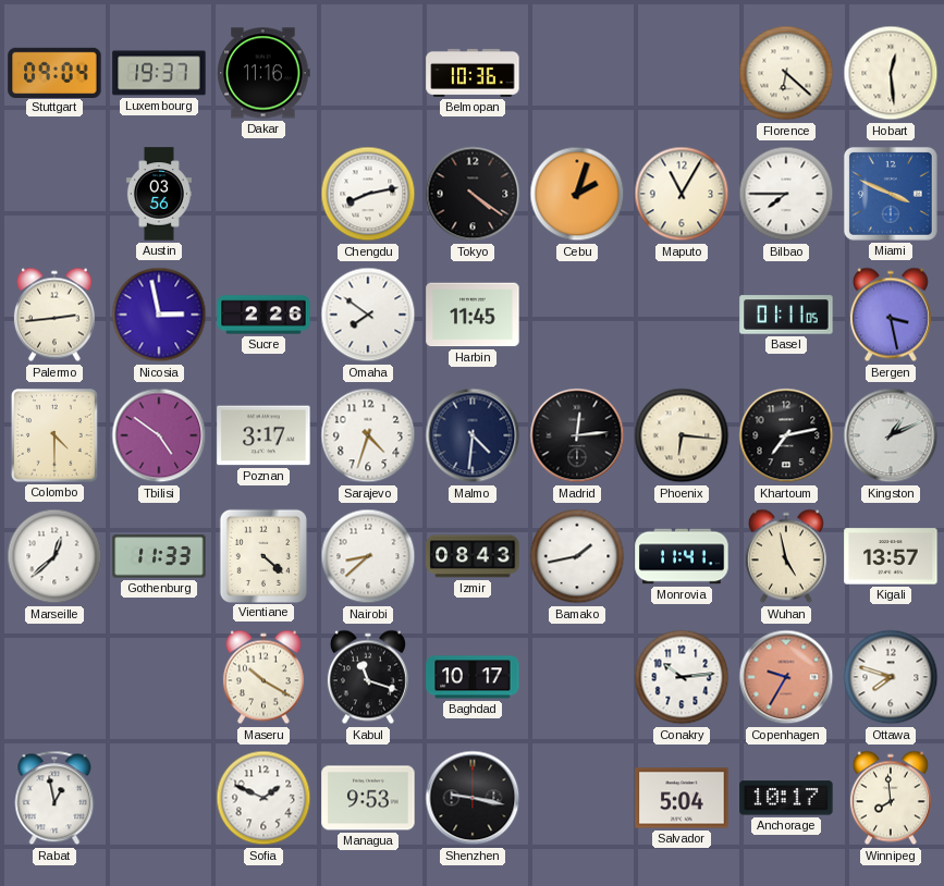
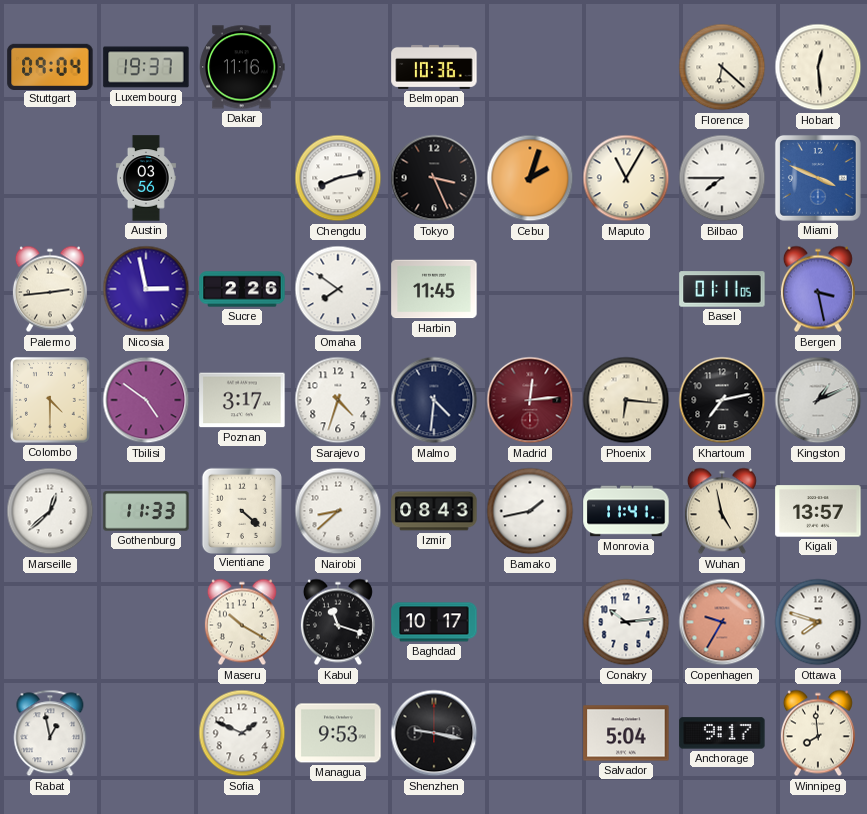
Tokyo: 4:21 -> 3:26 (434, 178)
Madrid dial: black -> burgundy (530, 400)
Anchorage: 10:17 -> 9:17 (722, 733)
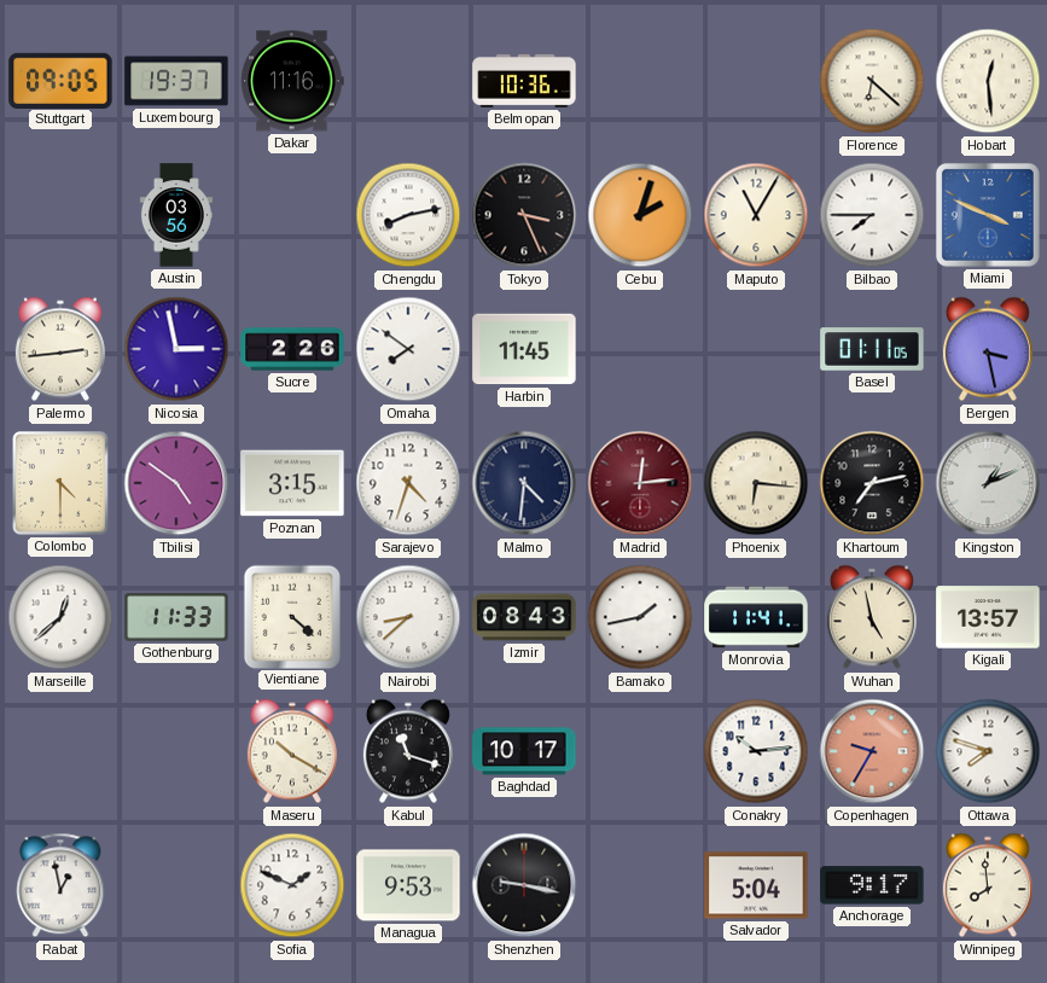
Stuttgart: 09:04 -> 09:05 (60, 80)
Poznan: 3:17 -> 3:15 (292, 483)
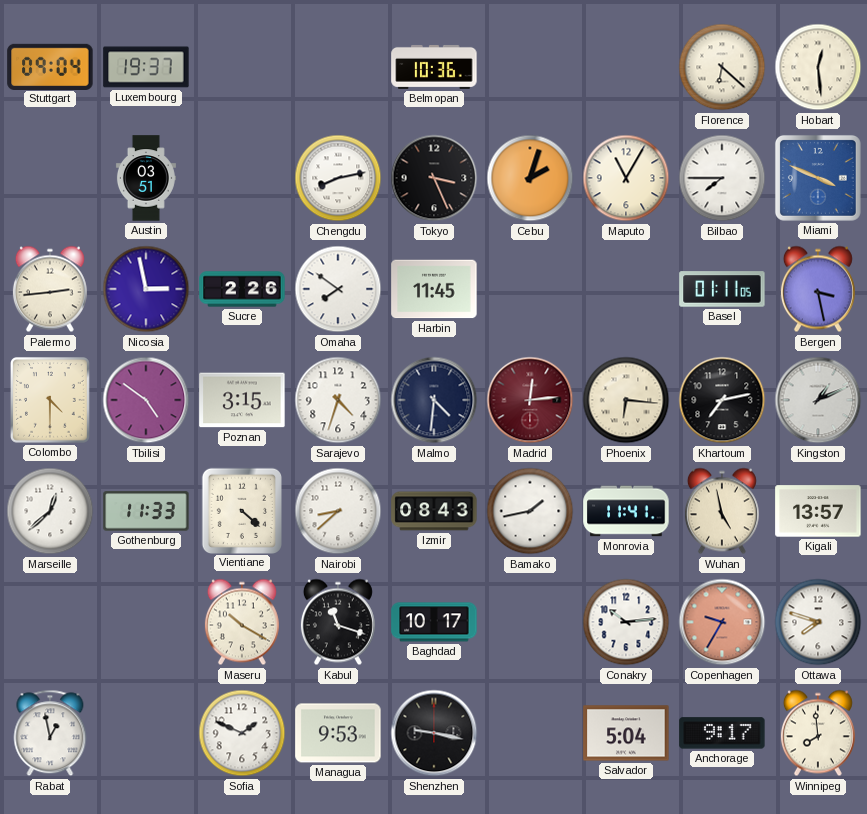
Stuttgart: 09:05 -> 09:04 (50, 66)
Dakar: 11:16 -> none (292, 81)
Austin: 03:56 -> 03:51 (146, 178)
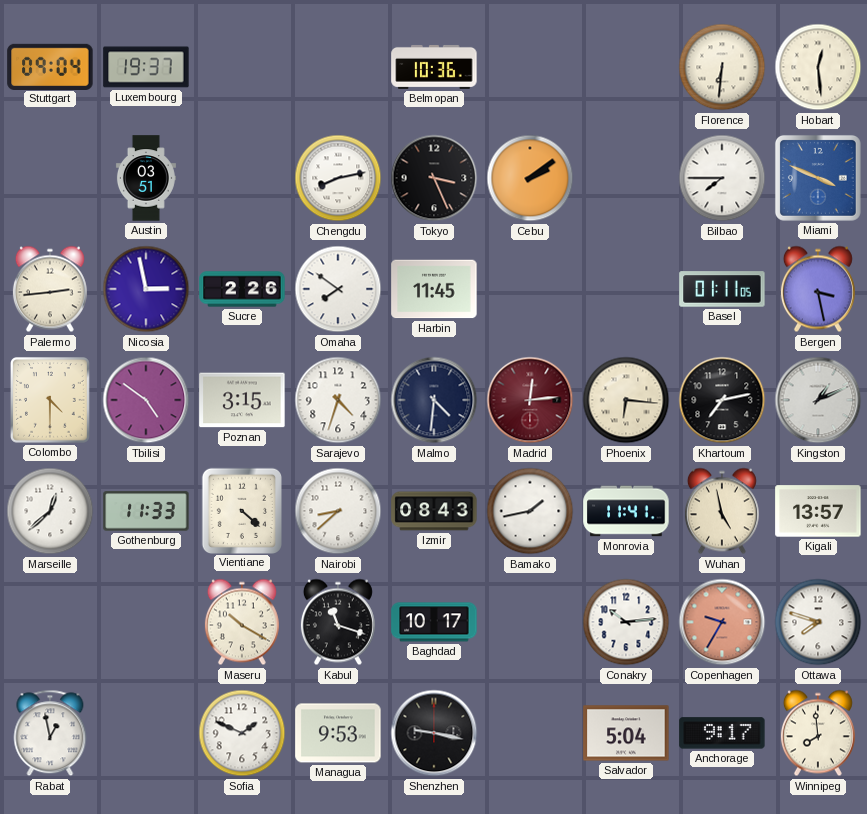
Florence: 6:22 -> 6:31 (722, 67)
Cebu: 2:03 -> 2:09 (530, 178)
Maputo: 11:05 -> none (626, 178)
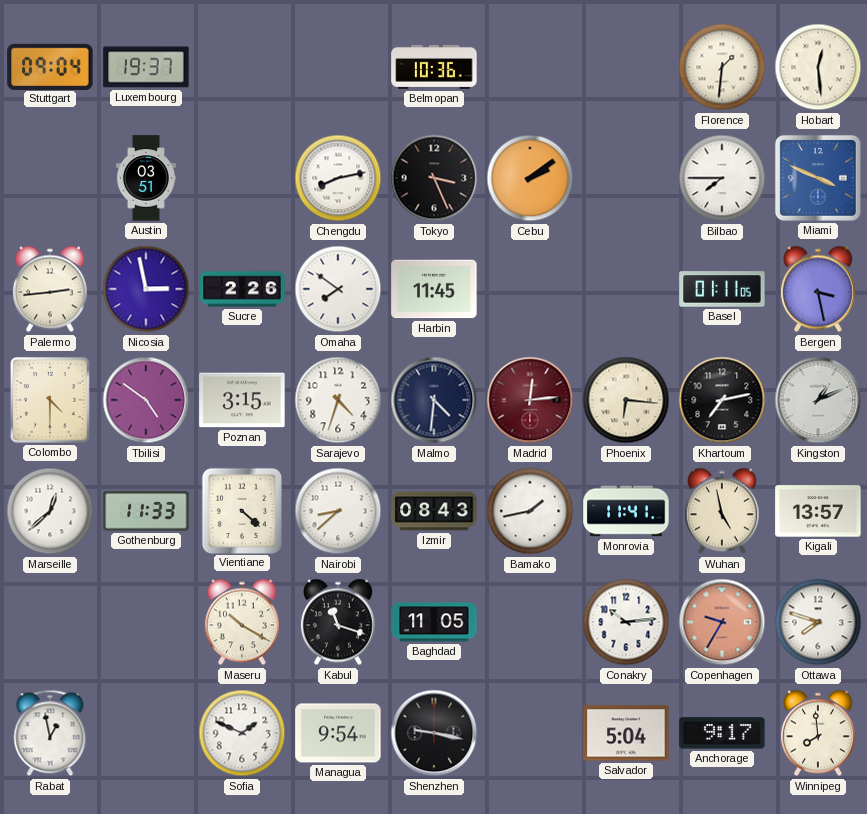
Florence: 6:31 -> 1:31 (722, 67)
Baghdad: 10:17 -> 11:05 (434, 622)
Managua: 9:53 -> 9:54 (338, 733)
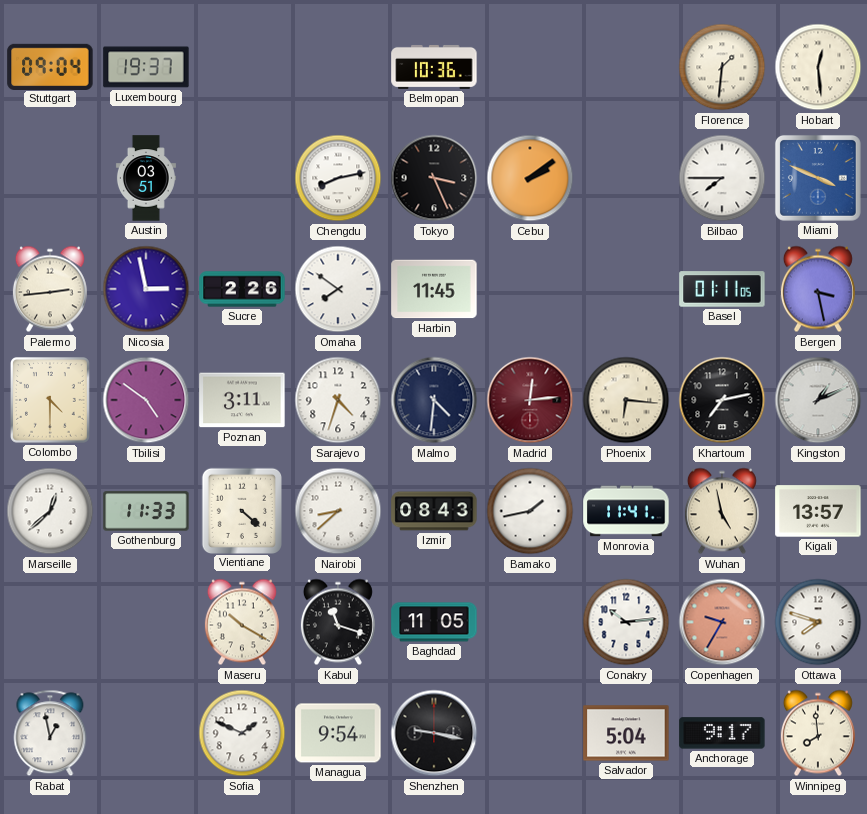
Poznan: 3:15 -> 3:11 (242, 400)
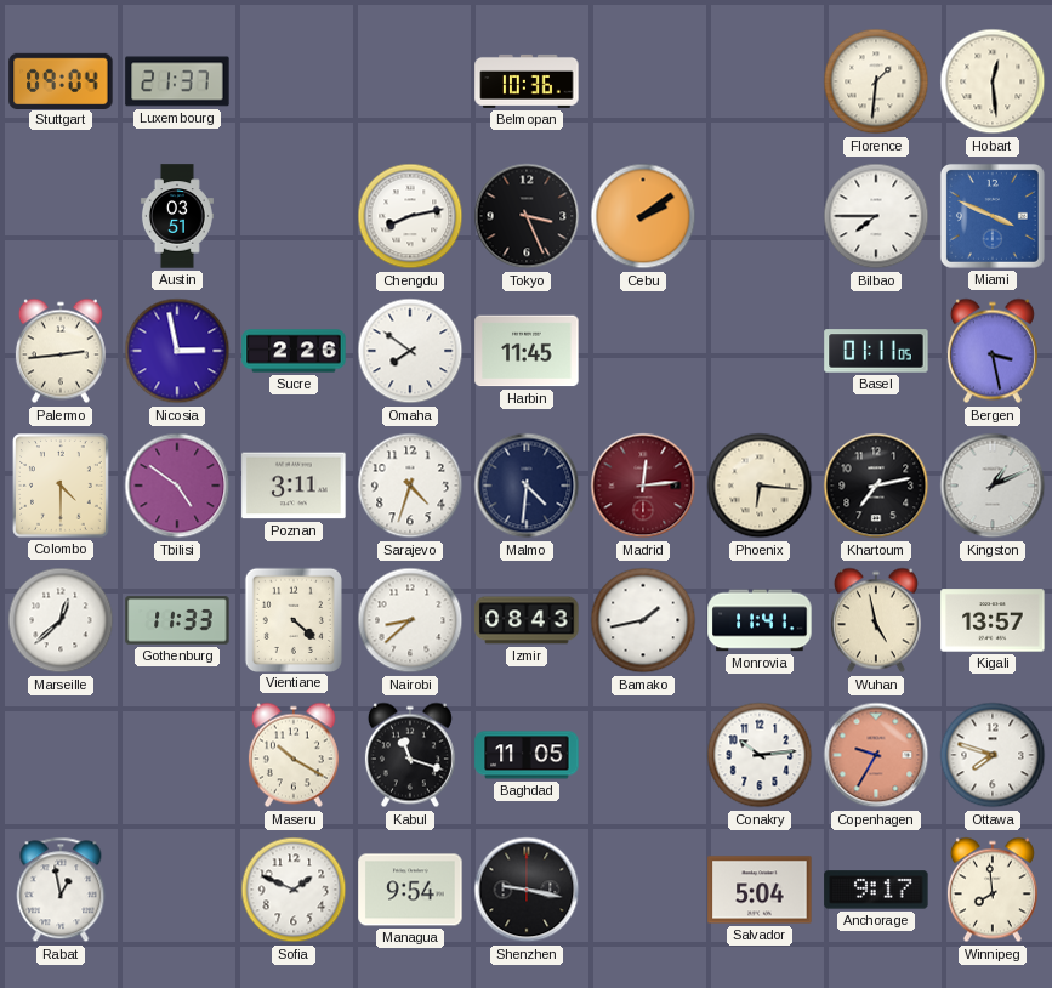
Luxembourg: 19:37 -> 21:37 (177, 81)
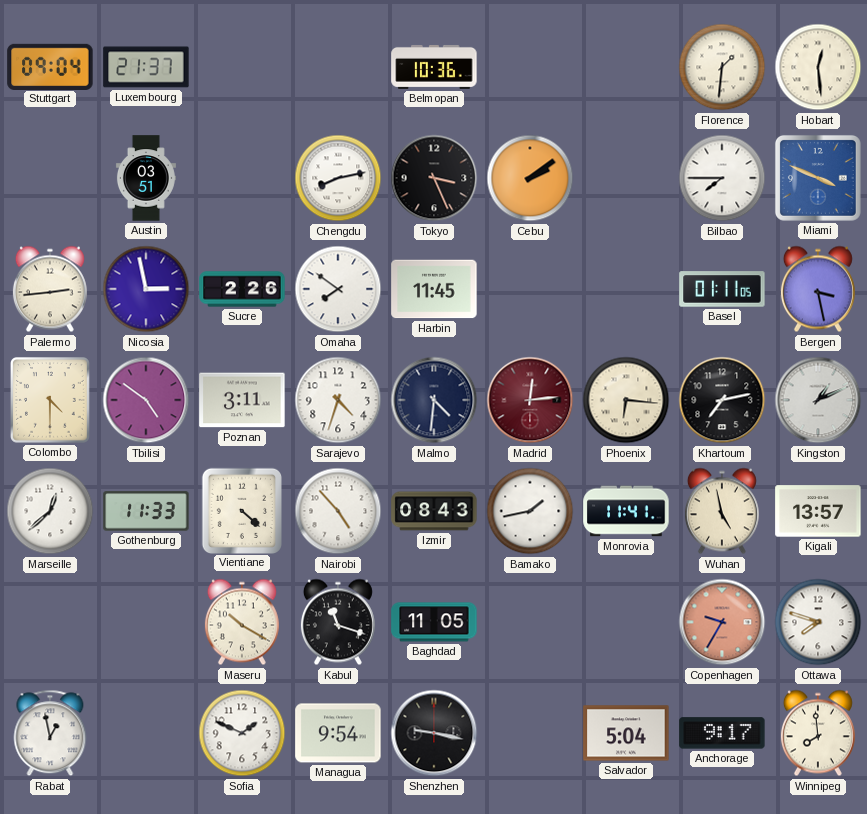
Nairobi: 8:38 -> 4:53 (338, 511)
Conakry: 10:14 -> none (760, 755)
